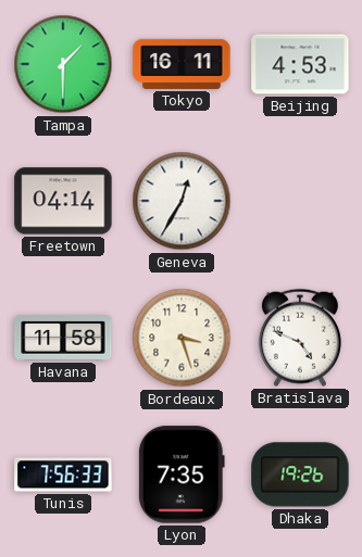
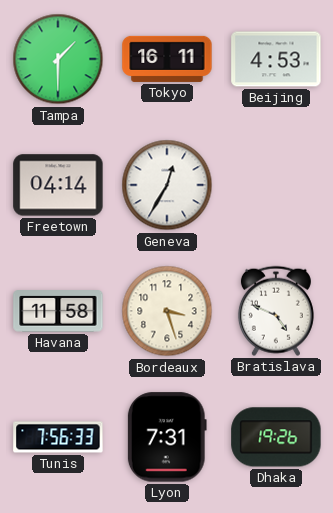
Lyon: 7:35 -> 7:31 (167, 437)
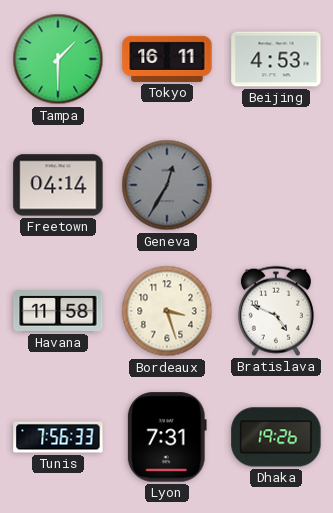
Geneva dial: white -> grey (167, 185)
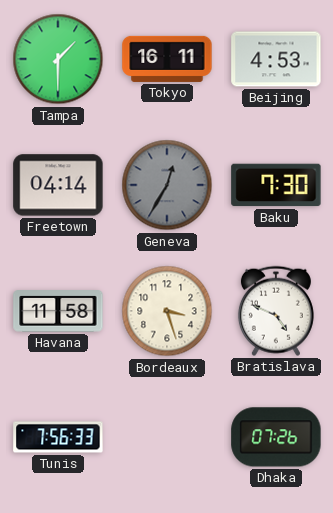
Baku: none -> 7:30 (276, 185)
Lyon: 7:31 -> none (167, 437)
Dhaka: 19:26 -> 07:26 (276, 437)
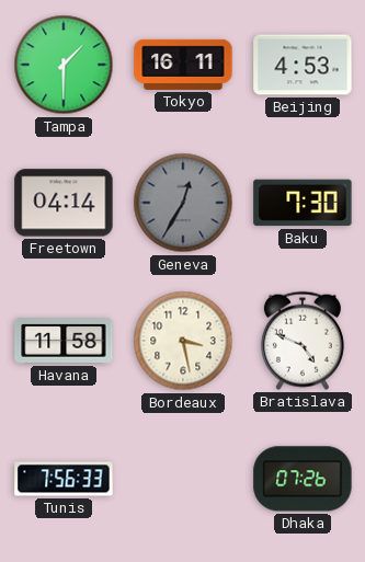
Bordeaux: 3:27 -> 3:28 (183, 341)
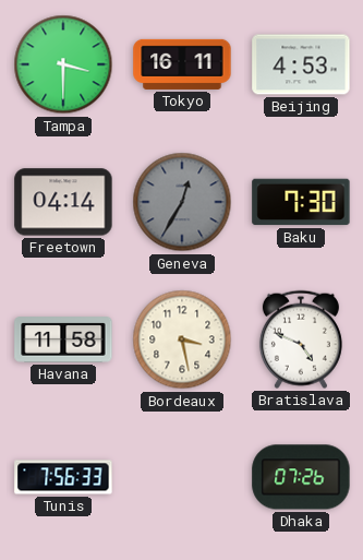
Tampa: 1:30 -> 3:30 (63, 64)
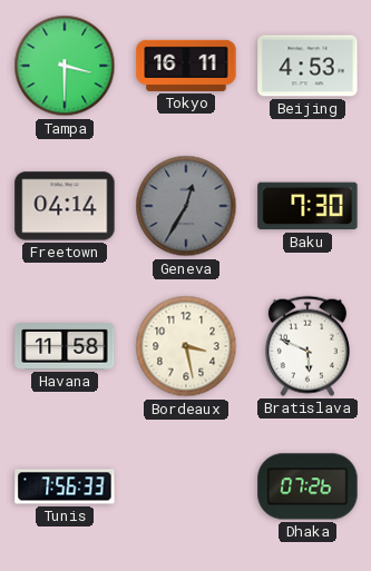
Bratislava: 4:49 -> 5:49 (307, 346)
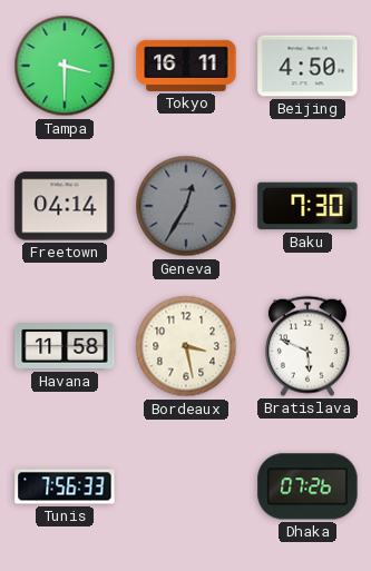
Beijing: 4:53 -> 4:50 (307, 66)
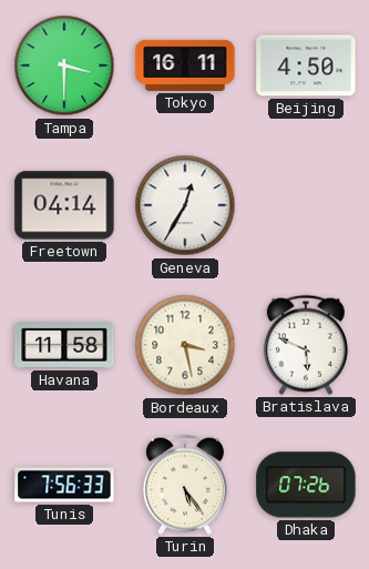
Geneva dial: grey -> white (185, 205)
Baku: 7:30 -> none (307, 206)
Turin: none -> 5:24 (185, 485)
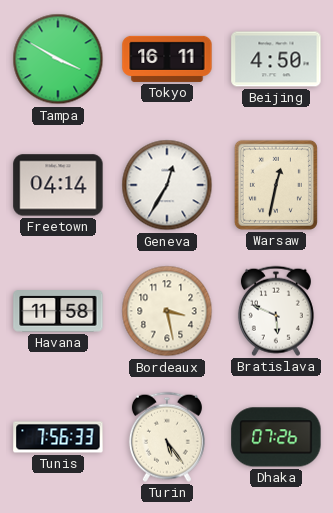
Tampa: 3:30 -> 3:50 (58, 59)
Warsaw: none -> 12:32 (276, 185)
